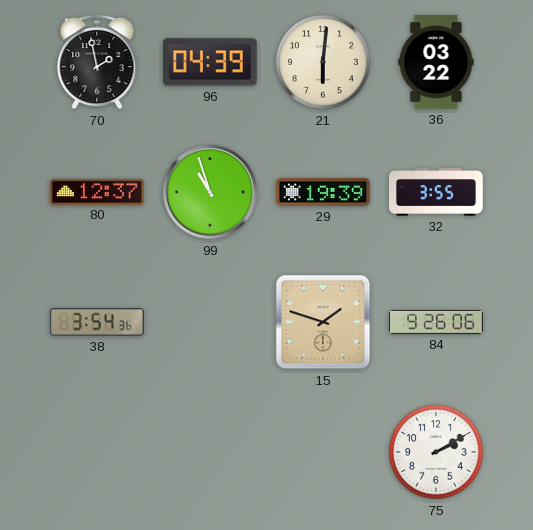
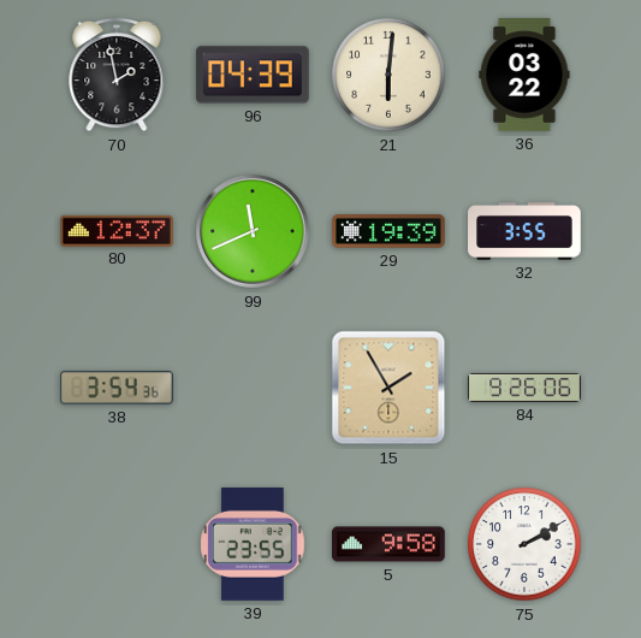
99: 10:57 -> 11:41 (253, 231)
15: 1:48 -> 1:55 (388, 388)
39: none -> 23:55 (253, 545)
5: none -> 9:58 (388, 544)
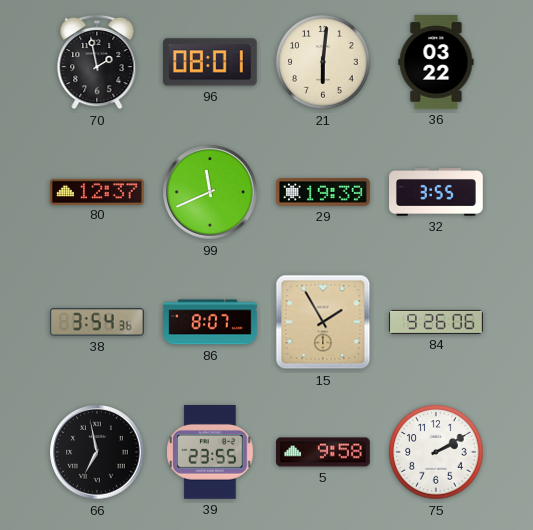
96: 04:39 -> 08:01 (211, 62)
86: none -> 8:07 (210, 322)
66: none -> 6:58 (97, 452)
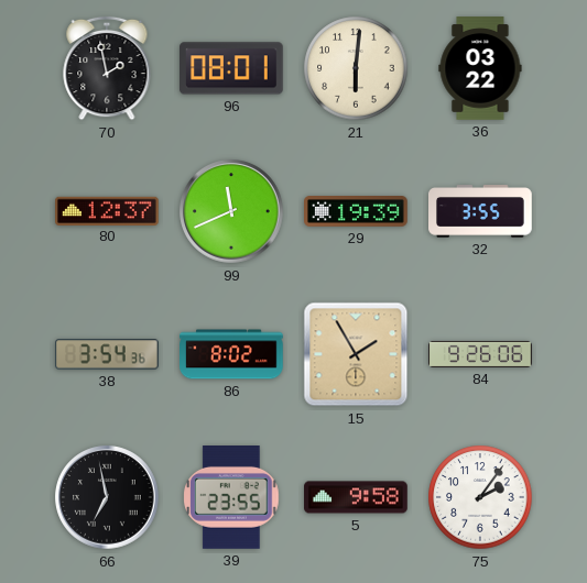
86: 8:07 -> 8:02 (231, 354)
75: 2:10 -> 2:06 (480, 497)
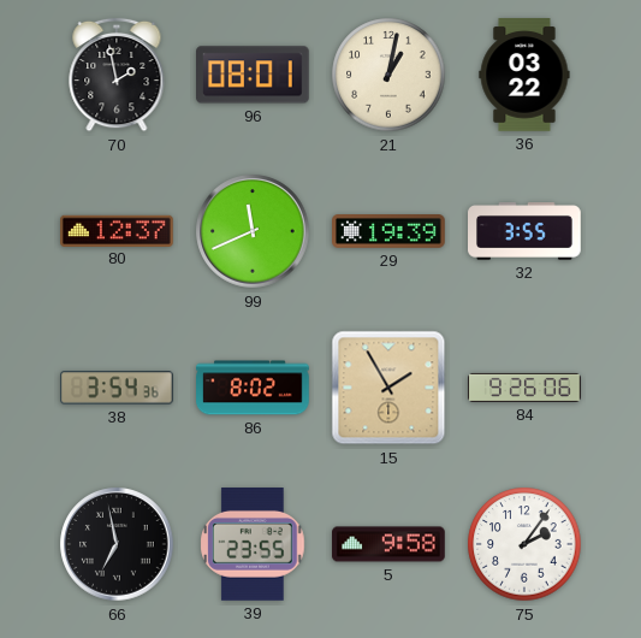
21: 6:01 -> 1:02 (388, 75)
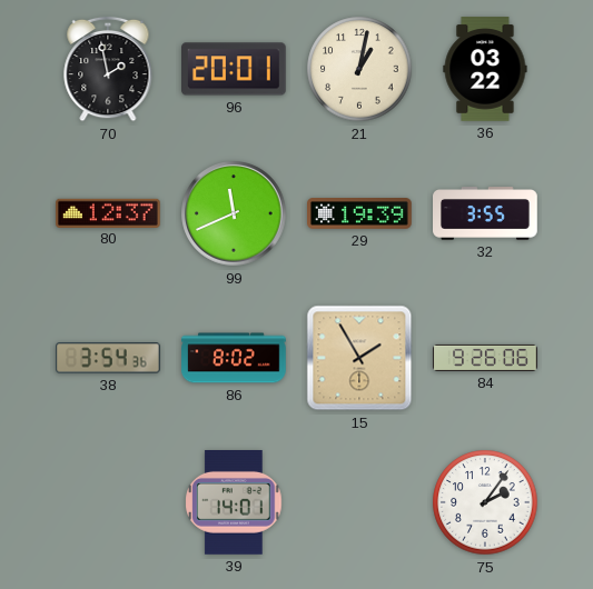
96: 08:01 -> 20:01 (235, 69)
66: 6:58 -> none (117, 544)
39: 23:55 -> 14:01 (234, 503)
5: 9:58 -> none (388, 544)
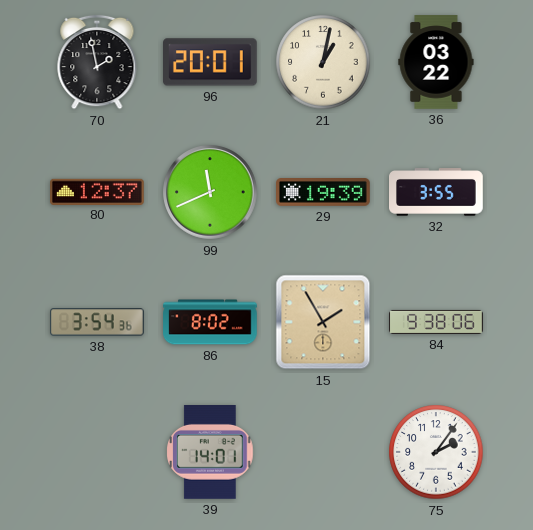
84: 9:26 -> 9:38 (436, 322)
